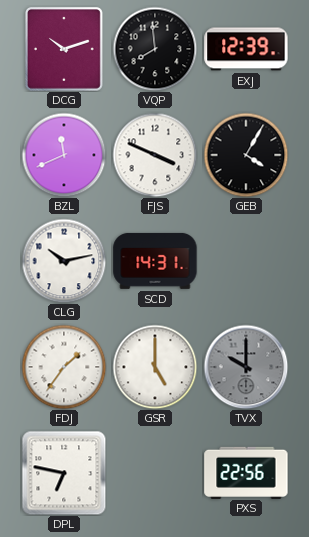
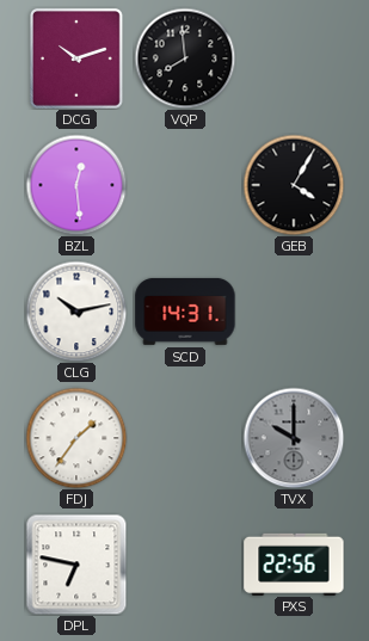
EXJ: 12:39 -> none (246, 49)
BZL: 11:41 -> 12:29 (76, 185)
FJS: 3:49 -> none (155, 155)
GSR: 5:00 -> none (155, 367)
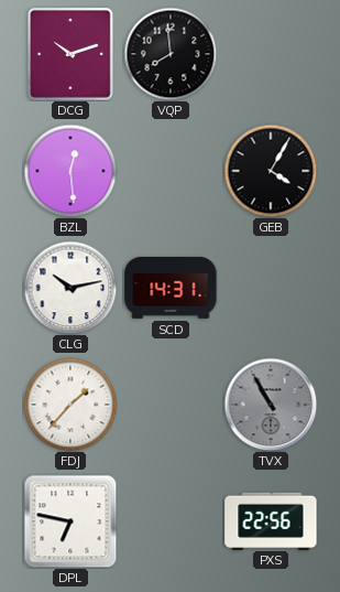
FDJ: 1:36 -> 1:37 (70, 405)
TVX: 10:00 -> 10:55 (271, 405)
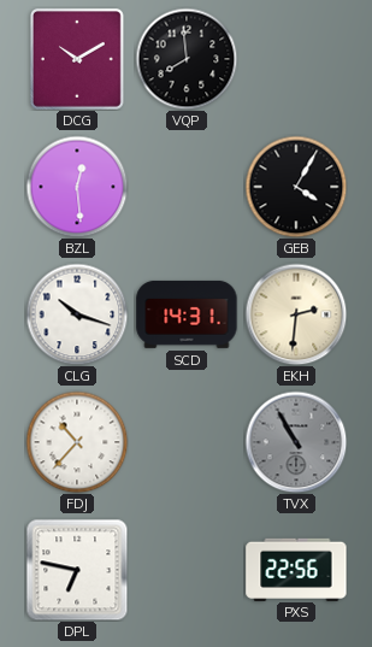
DCG: 10:12 -> 10:10 (77, 59)
CLG: 10:13 -> 10:18 (77, 314)
EKH: none -> 2:31 (296, 314)
FDJ: 1:37 -> 10:37 (77, 442)
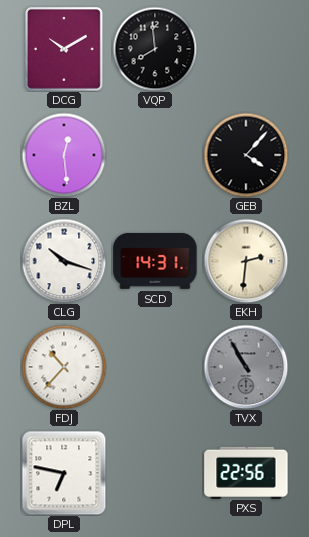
GEB: 4:05 -> 4:07 (246, 155)
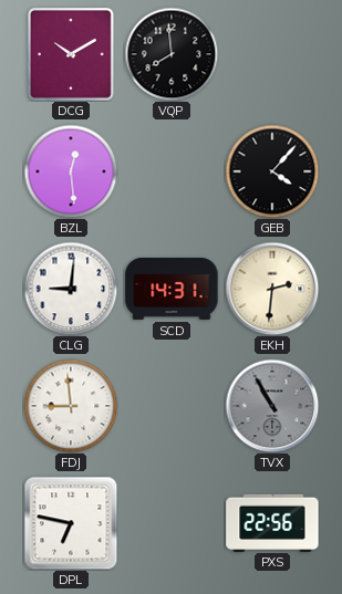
CLG: 10:18 -> 9:01 (71, 289)
FDJ: 10:37 -> 8:59 (71, 406)
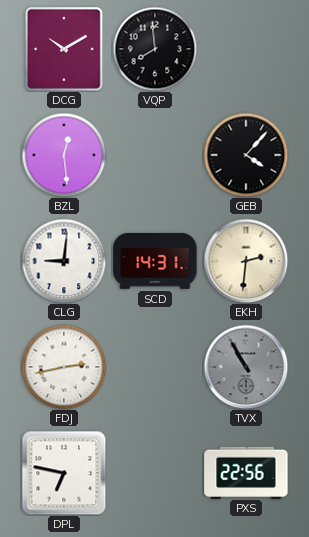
FDJ: 8:59 -> 2:43 (64, 367)
